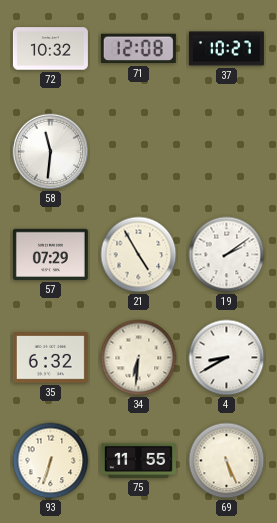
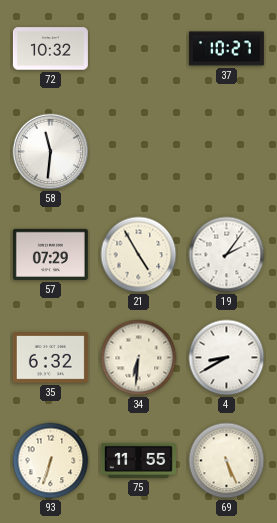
71: 12:08 -> none (138, 49)
19: 2:09 -> 2:06 (227, 255)
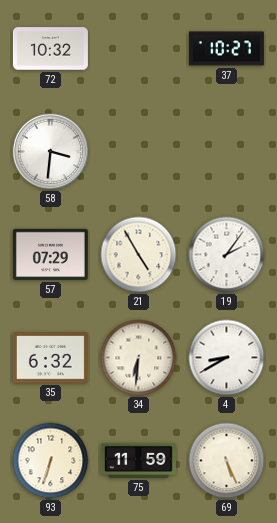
58: 11:31 -> 3:31 (51, 152)
75: 11:55 -> 11:59 (138, 460)
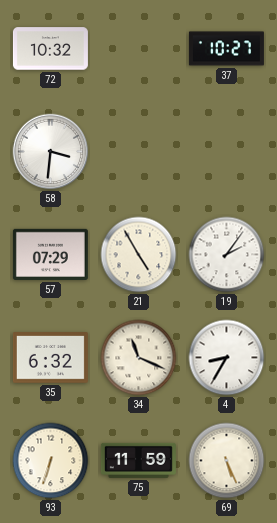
34: 6:31 -> 11:19 (139, 358)
4: 8:40 -> 8:35 (227, 358)
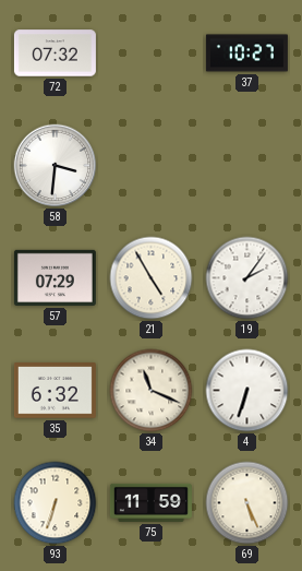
72: 10:32 -> 07:32 (55, 53)
4: 8:35 -> 6:33 (247, 391)
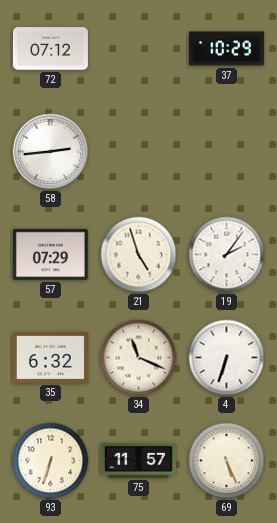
72: 07:32 -> 07:12 (50, 49)
37: 10:27 -> 10:29 (226, 49)
58: 3:31 -> 2:44 (51, 152)
21: 4:55 -> 4:57 (139, 255)
75: 11:59 -> 11:57 (138, 460)
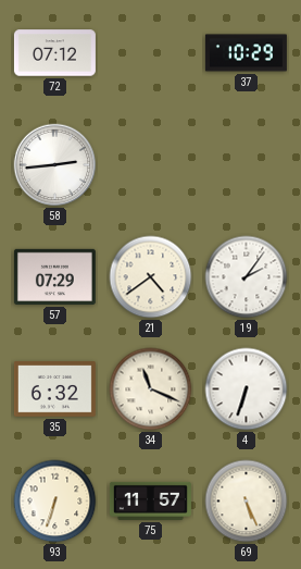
21: 4:57 -> 4:39 (151, 277)
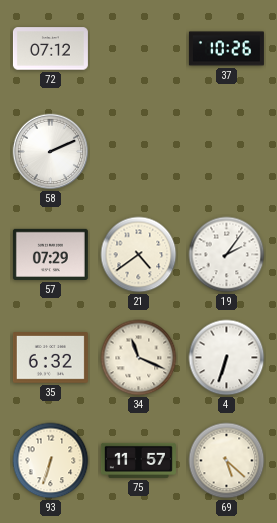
37: 10:29 -> 10:26 (226, 49)
58: 2:44 -> 2:11 (51, 152)
69: 5:26 -> 5:22 (227, 461)
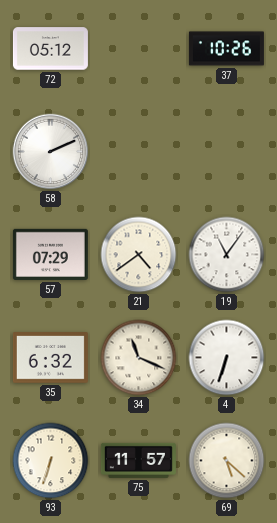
72: 07:12 -> 05:12 (50, 49)
19: 2:06 -> 11:06 (227, 255)
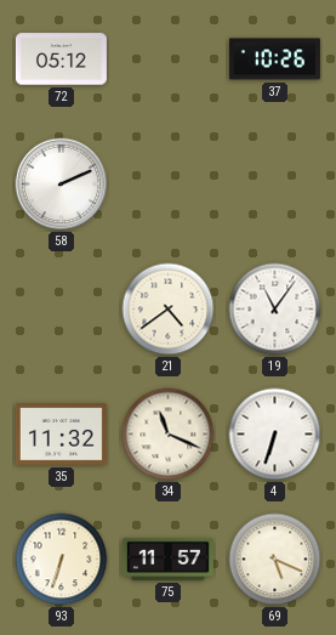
57: 07:29 -> none (50, 254)
35: 6:32 -> 11:32 (61, 435)
69: 5:22 -> 5:19 (275, 560)
